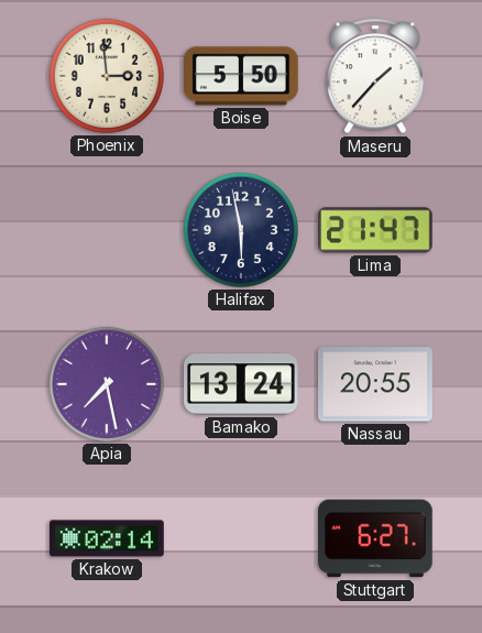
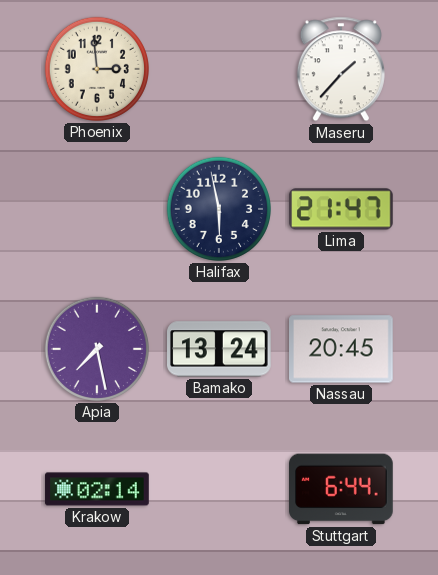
Boise: 5:50 -> none (242, 76)
Nassau: 20:55 -> 20:45 (341, 349)
Stuttgart: 6:27 -> 6:44 (342, 489)
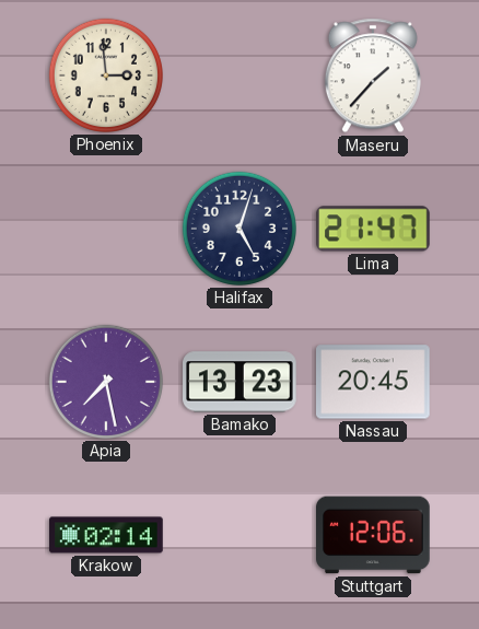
Halifax: 5:58 -> 5:03 (240, 229)
Bamako: 13:24 -> 13:23 (241, 382)
Stuttgart: 6:44 -> 12:06 (374, 535)
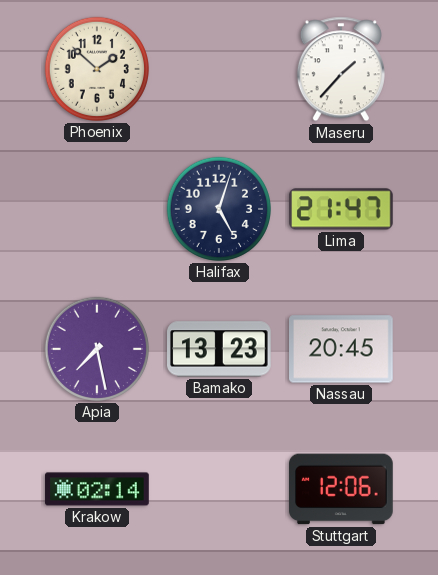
Phoenix: 2:59 -> 1:52 (97, 69)
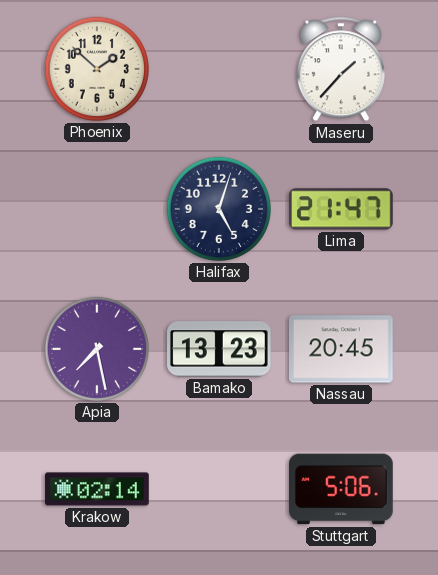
Stuttgart: 12:06 -> 5:06 (342, 489)
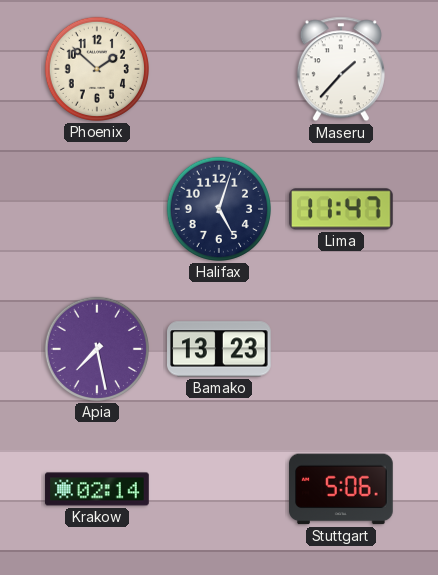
Lima: 21:47 -> 11:47 (342, 209)
Nassau: 20:45 -> none (341, 349)
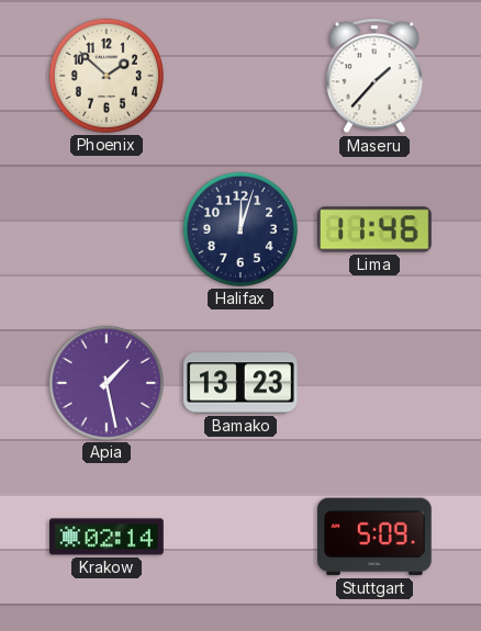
Halifax: 5:03 -> 12:03 (240, 229)
Lima: 11:47 -> 11:46 (376, 229)
Apia: 7:28 -> 1:28 (107, 383)
Stuttgart: 5:06 -> 5:09 (376, 537)
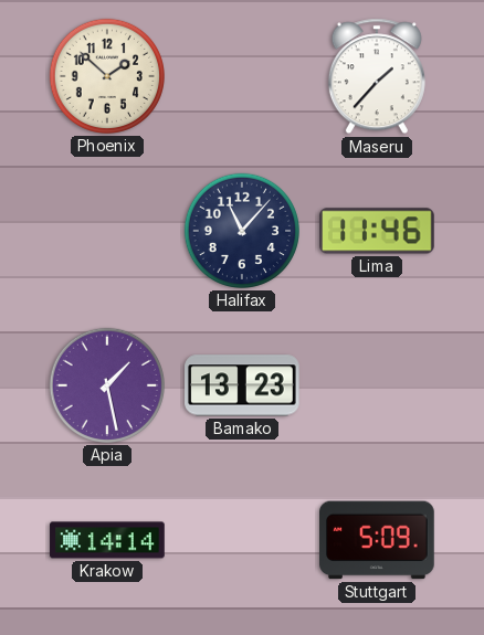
Halifax: 12:03 -> 11:07 (242, 231)
Krakow: 02:14 -> 14:14 (107, 540)
